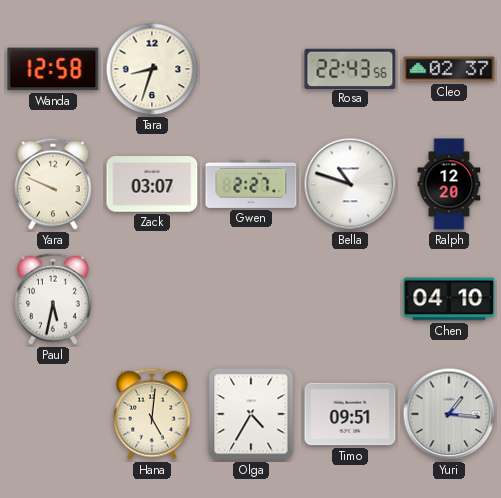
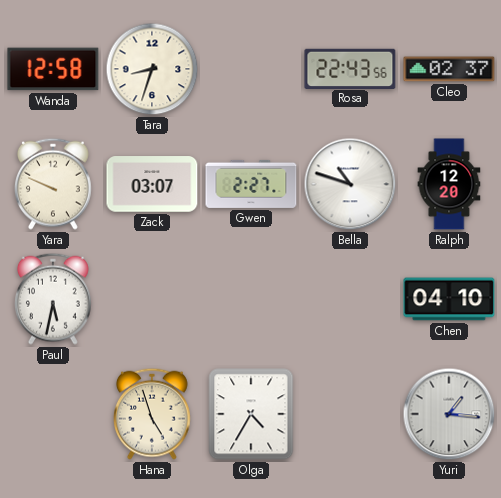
Hana: 5:01 -> 4:57 (152, 414)
Timo: 09:51 -> none (350, 414)
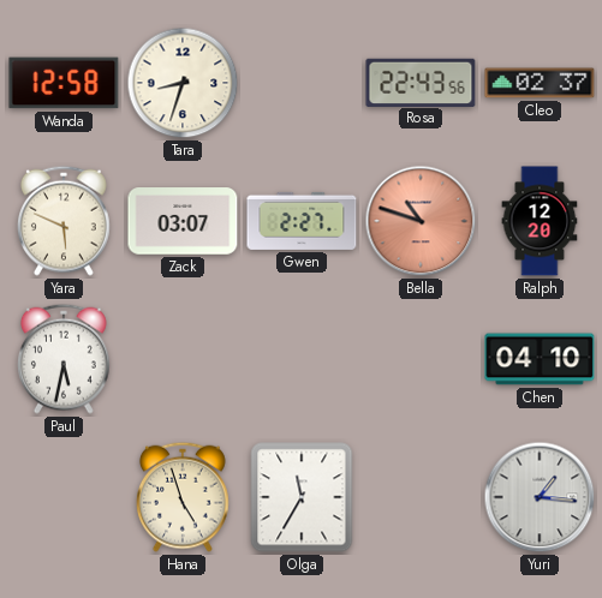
Yara: 9:49 -> 5:49 (64, 221)
Bella dial: white -> salmon (421, 221)
Olga: 4:35 -> 11:35 (302, 497)
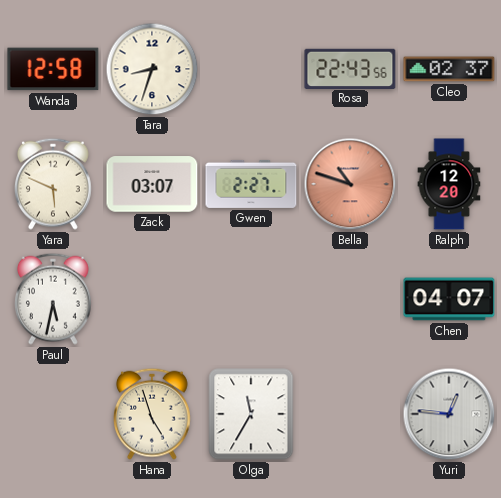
Chen: 04:10 -> 04:07 (449, 299)
Yuri: 1:16 -> 12:46 (449, 414)
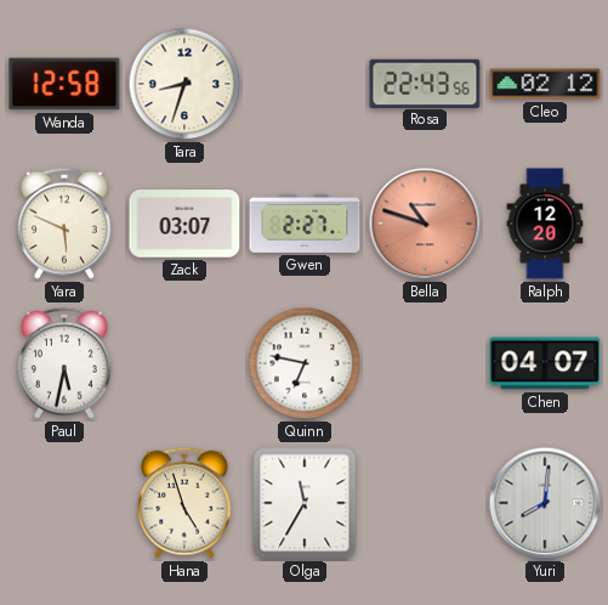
Cleo: 02:37 -> 02:12 (545, 84)
Quinn: none -> 6:47 (305, 363)
Yuri: 12:46 -> 8:01 (545, 503)
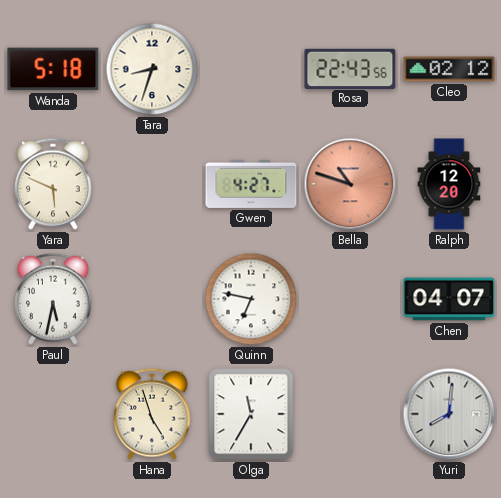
Wanda: 12:58 -> 5:18 (53, 69)
Zack: 03:07 -> none (184, 224)
Gwen: 2:27 -> 4:27 (251, 184)
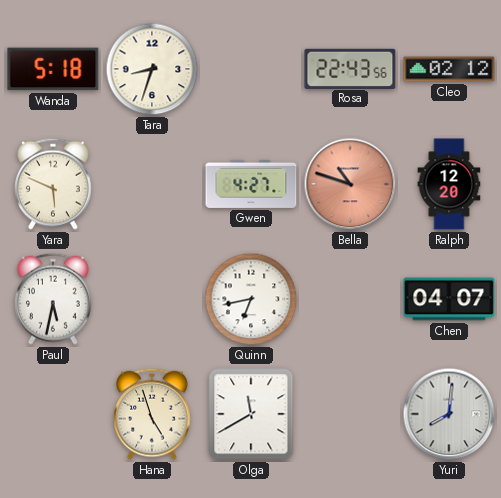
Quinn: 6:47 -> 6:43 (251, 299)
Olga: 11:35 -> 11:40 (251, 414)
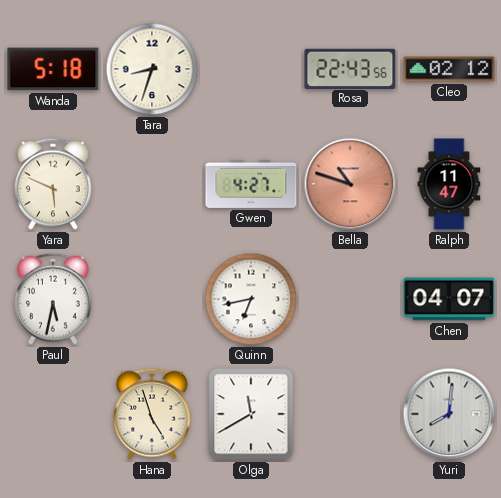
Ralph: 12:20 -> 11:47 (449, 184)
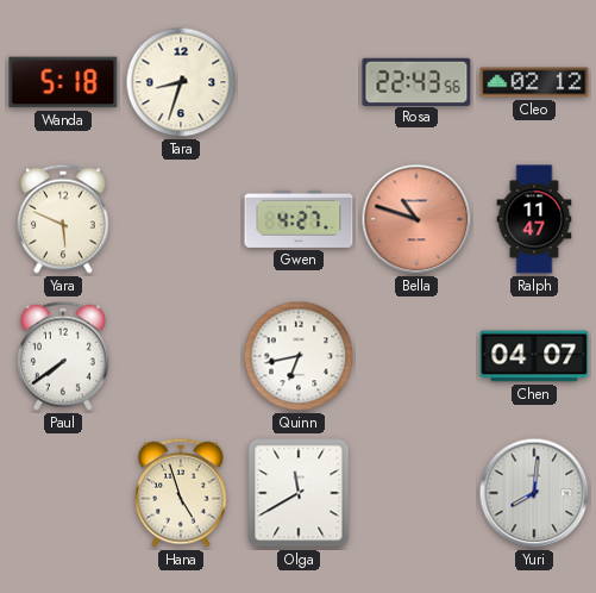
Paul: 5:32 -> 7:39 (63, 356)
